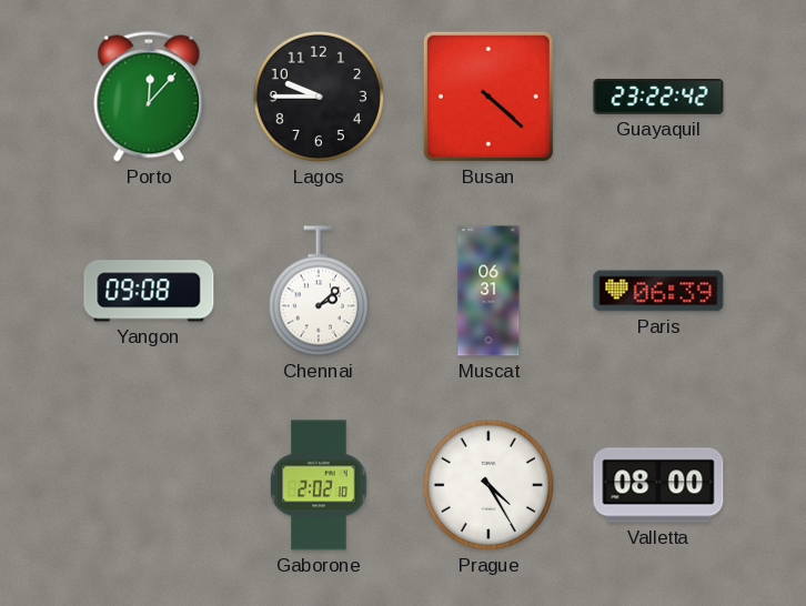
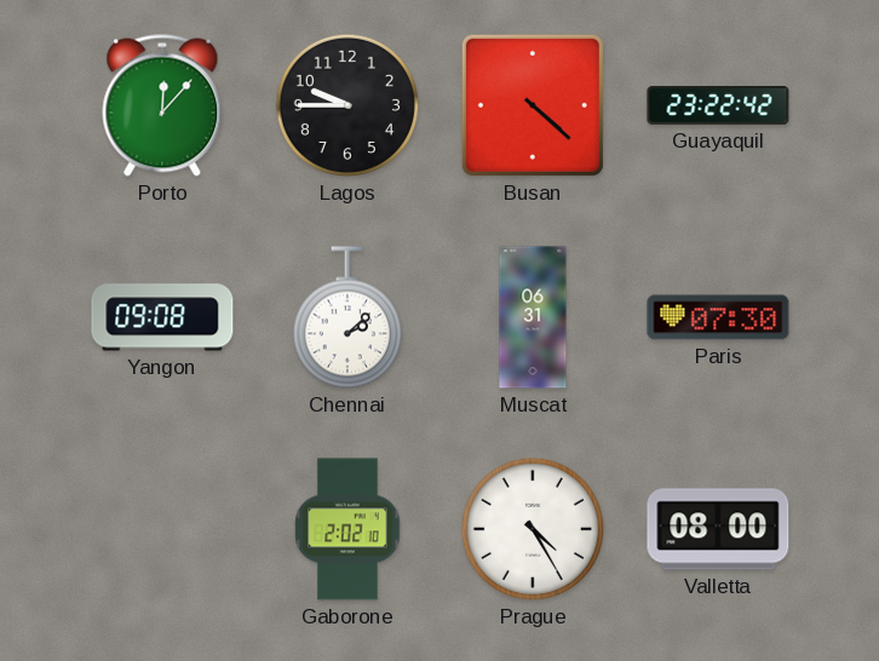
Paris: 06:39 -> 07:30 (718, 317)
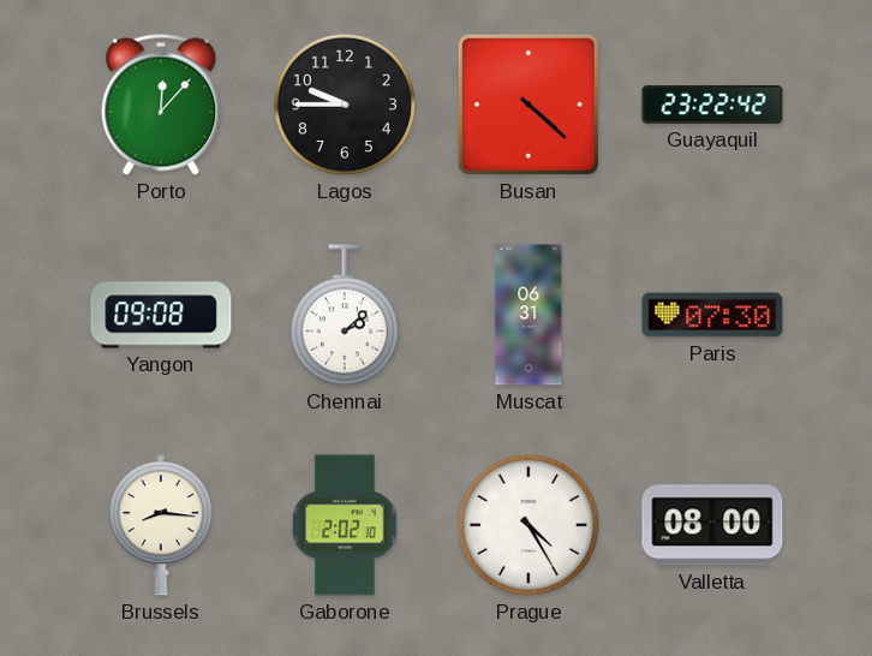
Brussels: none -> 8:16 (160, 525)
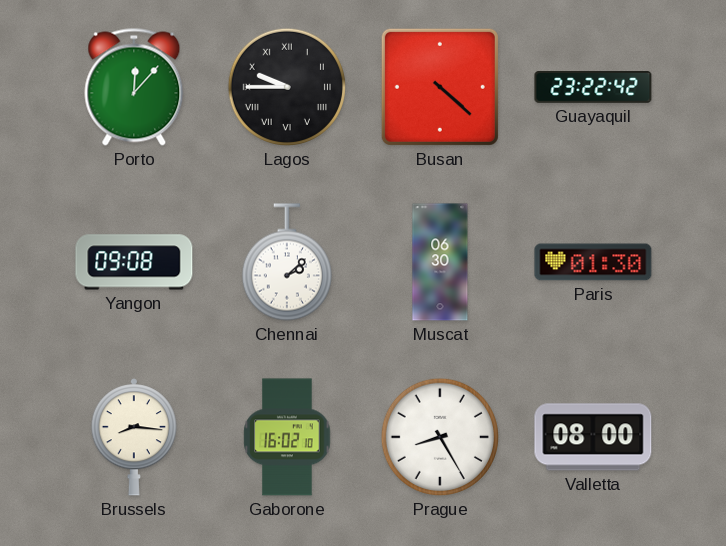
Lagos numerals: Arabic -> Roman (287, 87)
Muscat: 06:31 -> 06:30 (440, 262)
Paris: 07:30 -> 01:30 (593, 262)
Gaborone: 2:02 -> 16:02 (287, 437)
Prague: 4:25 -> 8:25 (440, 437)
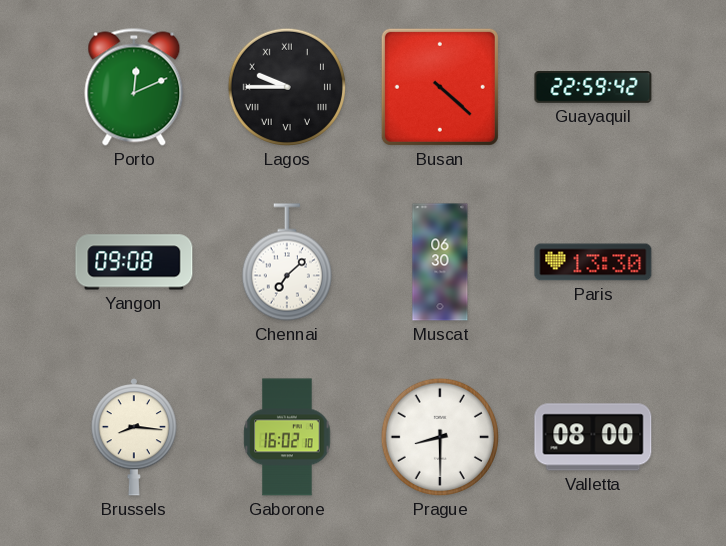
Porto: 12:07 -> 12:11 (134, 87)
Guayaquil: 23:22 -> 22:59 (593, 88)
Chennai: 2:08 -> 7:08 (287, 262)
Paris: 01:30 -> 13:30 (593, 262)
Prague: 8:25 -> 8:30 (440, 437)
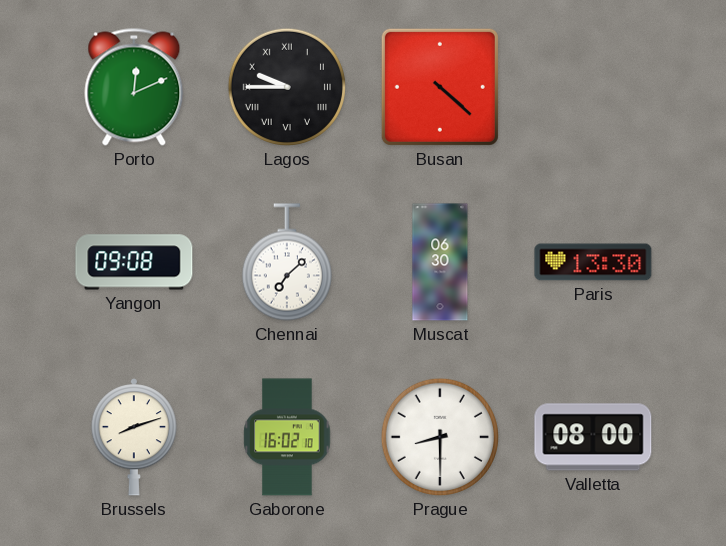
Guayaquil: 22:59 -> none (593, 88)
Brussels: 8:16 -> 8:12 (133, 437)
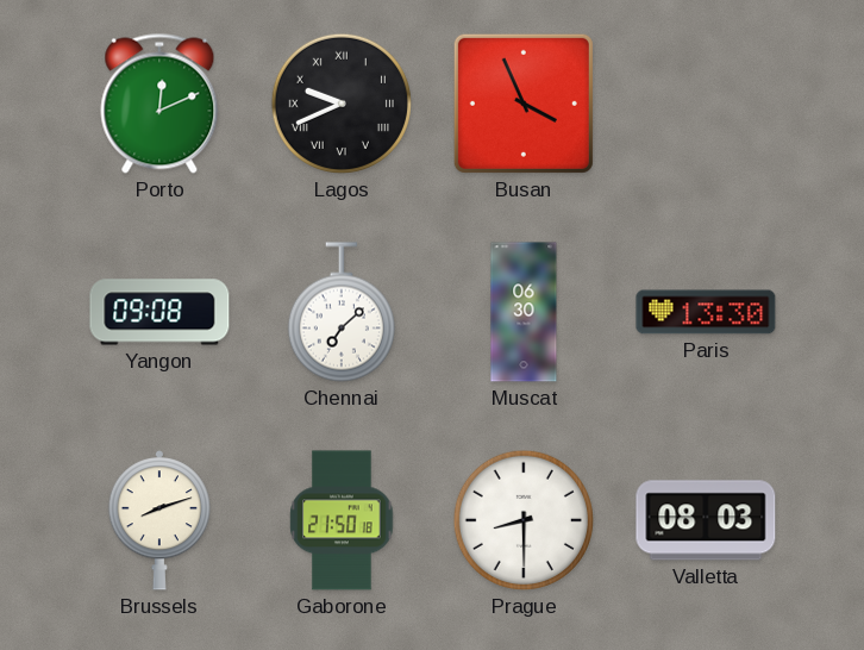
Lagos: 9:45 -> 9:41 (342, 104)
Busan: 4:22 -> 3:56 (524, 104)
Gaborone: 16:02 -> 21:50 (342, 520)
Valletta: 08:00 -> 08:03 (706, 520)
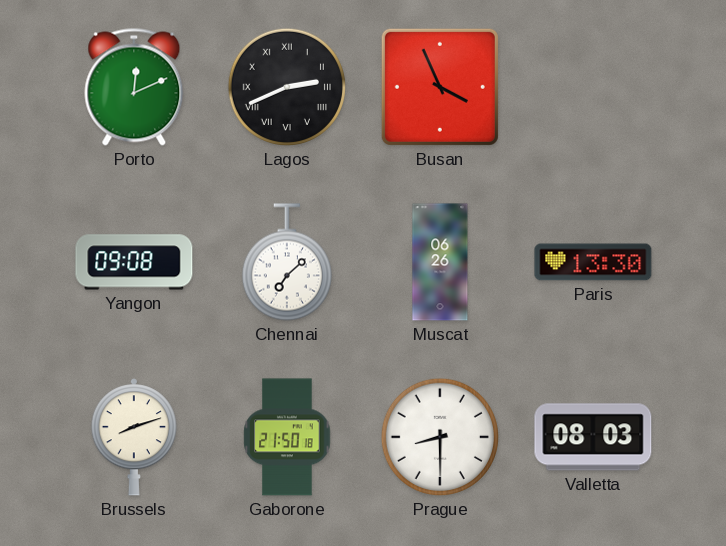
Lagos: 9:41 -> 2:41 (287, 87)
Muscat: 06:30 -> 06:26 (440, 262)
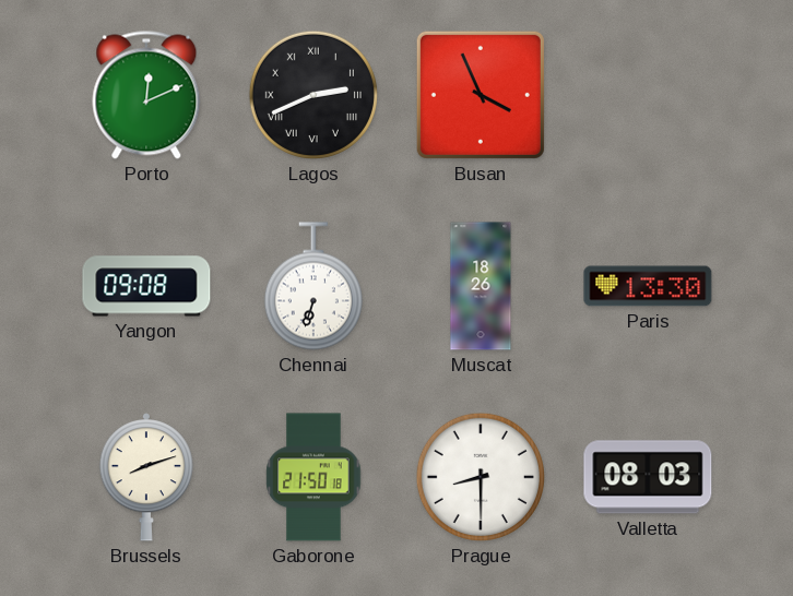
Chennai: 7:08 -> 6:33 (313, 286)
Muscat: 06:26 -> 18:26 (481, 286)
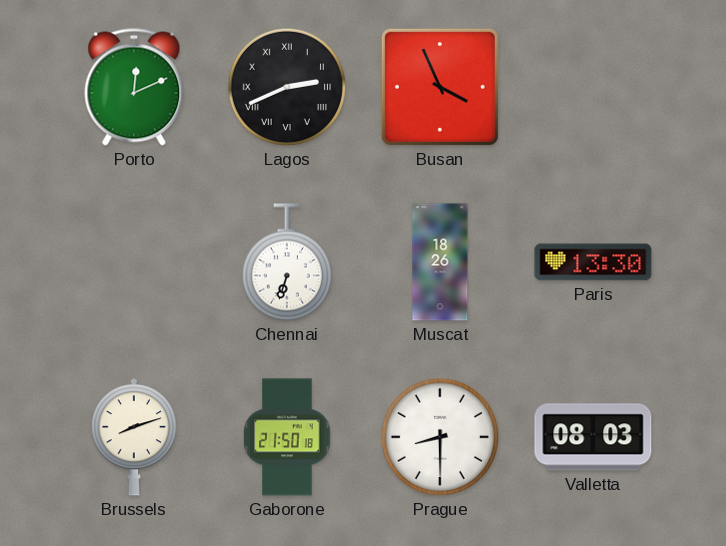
Yangon: 09:08 -> none (146, 286)
